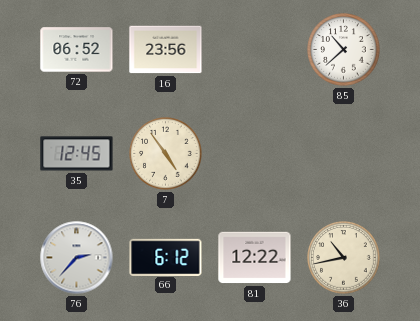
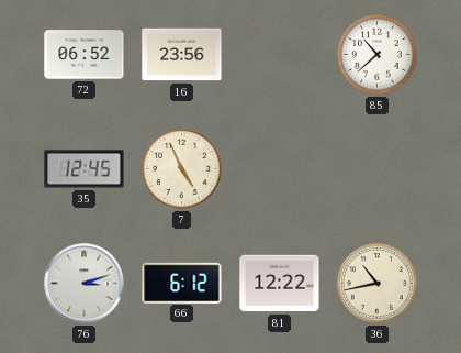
7: 4:54 -> 4:56 (182, 169)
76: 2:37 -> 3:12 (85, 284)
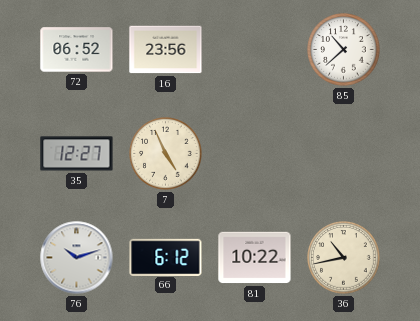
35: 12:45 -> 12:27 (77, 154)
76: 3:12 -> 10:12 (77, 258)
81: 12:22 -> 10:22 (255, 258)
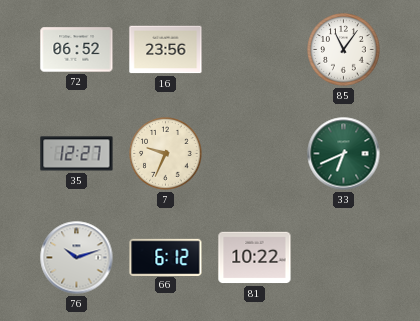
85: 10:38 -> 11:06 (344, 50)
7: 4:56 -> 9:34 (166, 154)
33: none -> 6:41 (344, 154)
36: 10:43 -> none (344, 258)
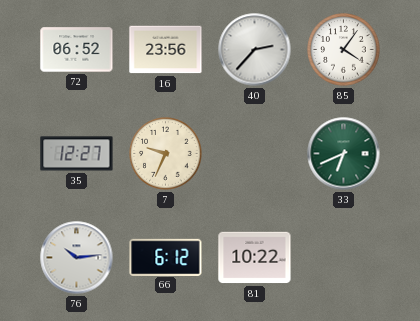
40: none -> 2:37 (255, 50)
85: 11:06 -> 4:06 (344, 50)
76: 10:12 -> 10:14 (77, 258)
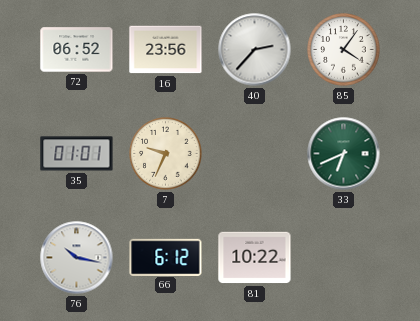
35: 12:27 -> 01:01 (77, 154)
76: 10:14 -> 10:17 (77, 258)
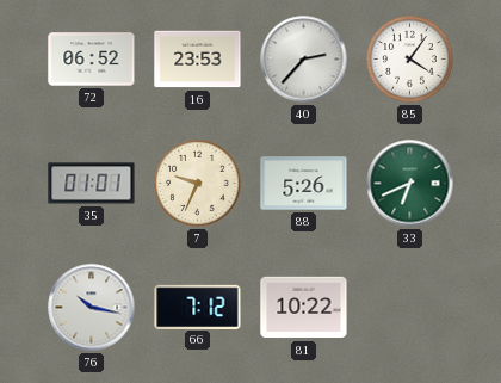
16: 23:56 -> 23:53 (198, 60)
88: none -> 5:26 (304, 184)
66: 6:12 -> 7:12 (198, 307)
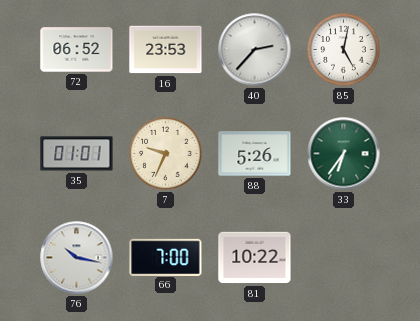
85: 4:06 -> 5:02 (344, 50)
33: 6:41 -> 6:36 (344, 154)
66: 7:12 -> 7:00 (166, 257)
